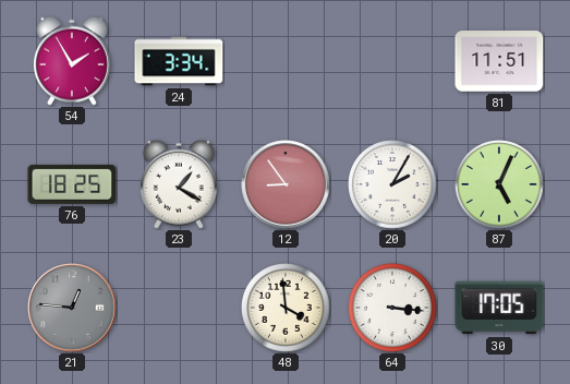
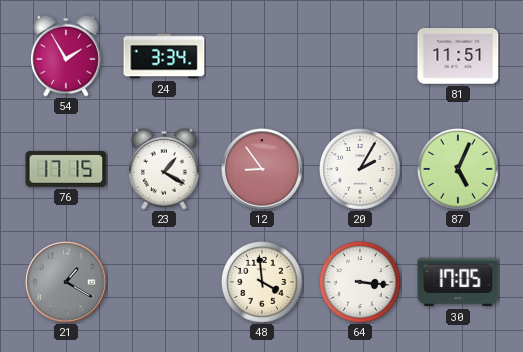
76: 18:25 -> 17:15 (66, 169)
21: 12:46 -> 1:20 (66, 282)
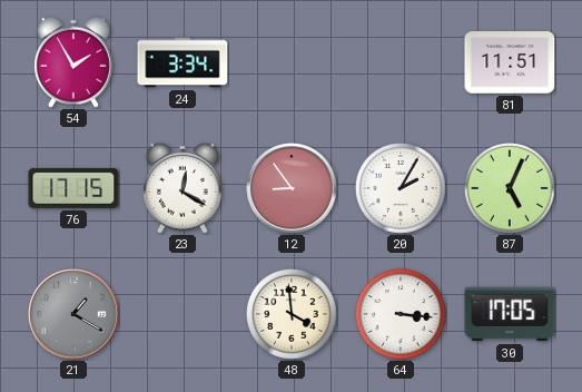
23: 1:20 -> 12:20 (183, 188)
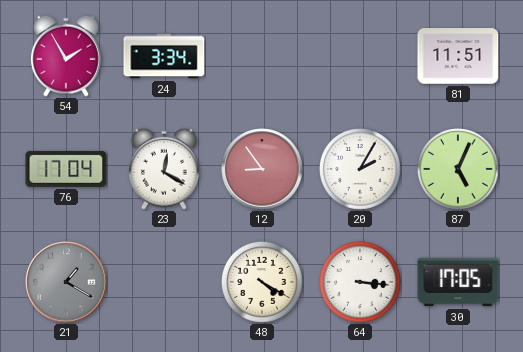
76: 17:15 -> 17:04 (66, 169)
48: 3:59 -> 4:20 (262, 283)
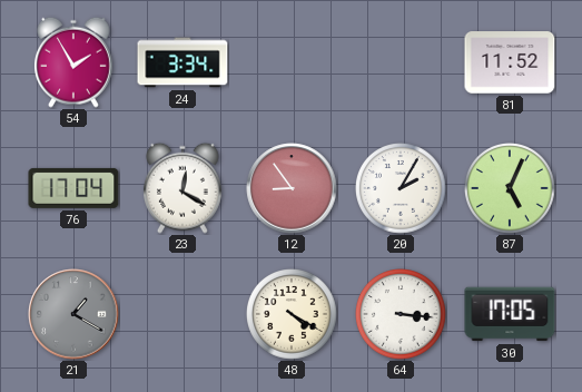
81: 11:51 -> 11:52 (510, 62)
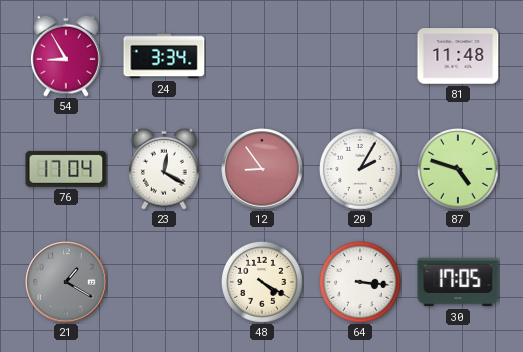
54: 1:55 -> 8:55 (66, 56)
81: 11:52 -> 11:48 (458, 56)
87: 5:04 -> 4:48 (458, 170)
